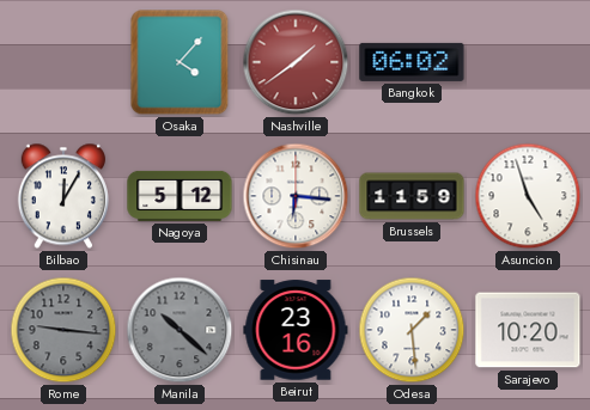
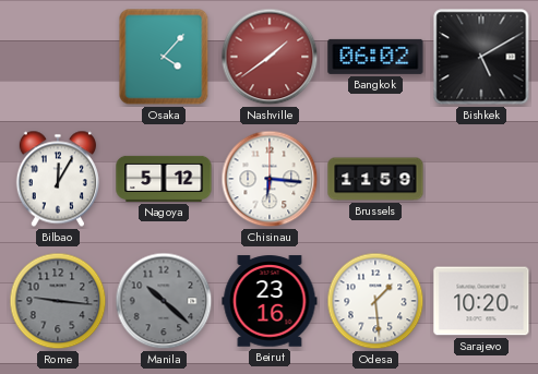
Bishkek: none -> 5:10 (481, 57)
Asuncion: 4:57 -> none (528, 196)
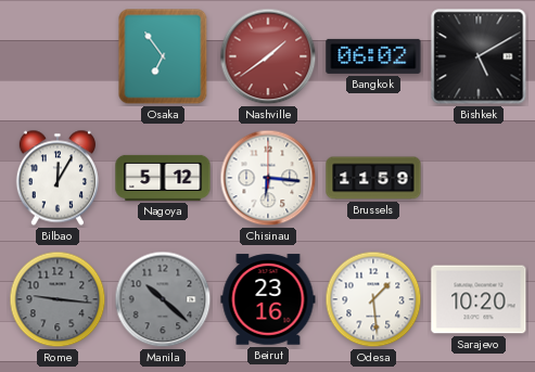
Osaka: 4:07 -> 6:54 (163, 56)
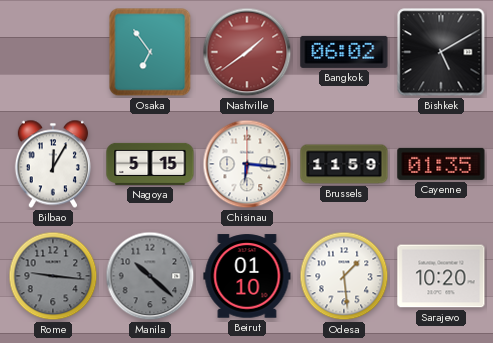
Nagoya: 5:12 -> 5:15 (150, 164)
Cayenne: none -> 01:35 (441, 164)
Beirut: 23:16 -> 01:10 (247, 276)
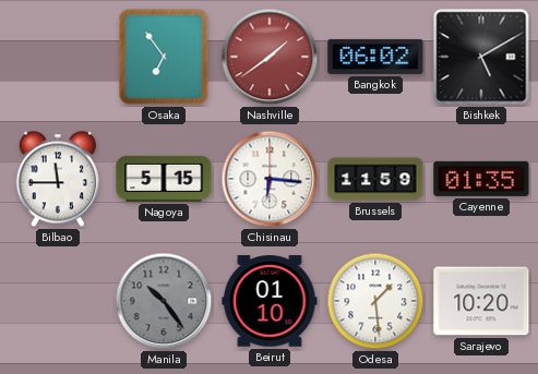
Bilbao: 12:05 -> 11:45 (58, 179)
Rome: 9:16 -> none (53, 276)
Manila: 10:22 -> 10:24 (164, 301)
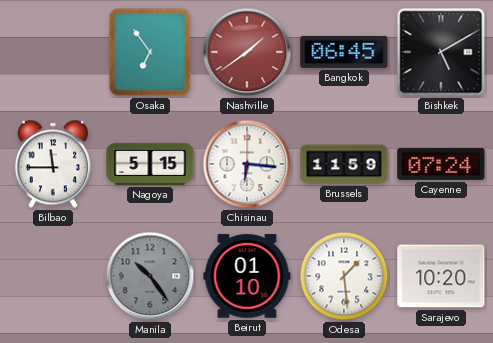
Bangkok: 06:02 -> 06:45 (344, 52)
Cayenne: 01:35 -> 07:24 (441, 164)
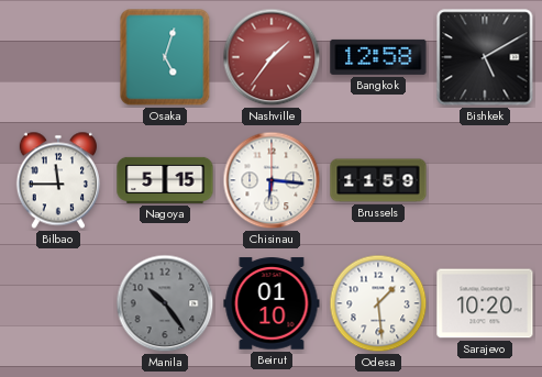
Osaka: 6:54 -> 5:03 (165, 57)
Nashville: 1:39 -> 1:36 (272, 57)
Bangkok: 06:45 -> 12:58 (378, 57)
Cayenne: 07:24 -> none (441, 164)
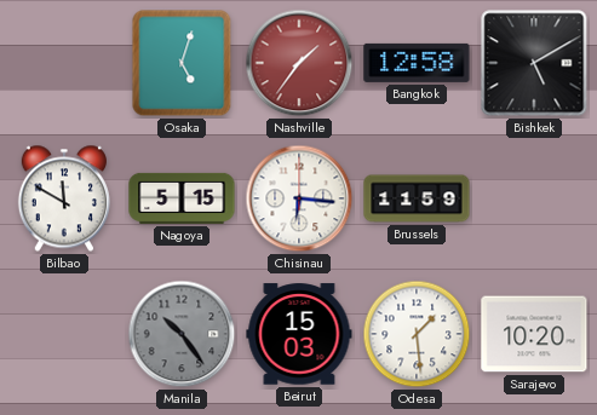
Bilbao: 11:45 -> 11:50 (64, 198)
Beirut: 01:10 -> 15:03 (299, 334)
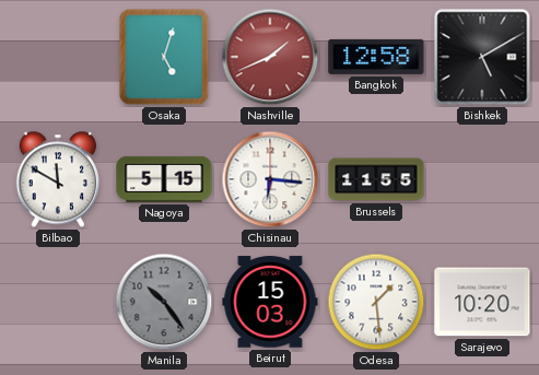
Nashville: 1:36 -> 1:41 (270, 57)
Brussels: 11:59 -> 11:55 (376, 179)
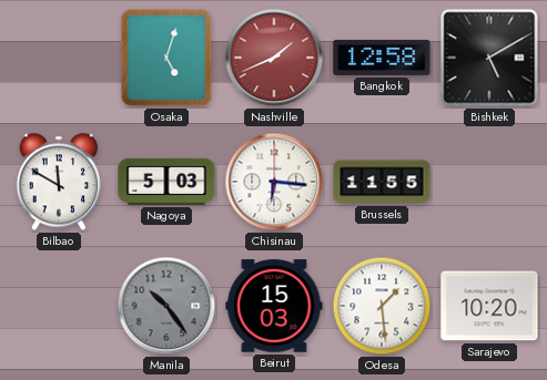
Nagoya: 5:15 -> 5:03 (166, 182)
